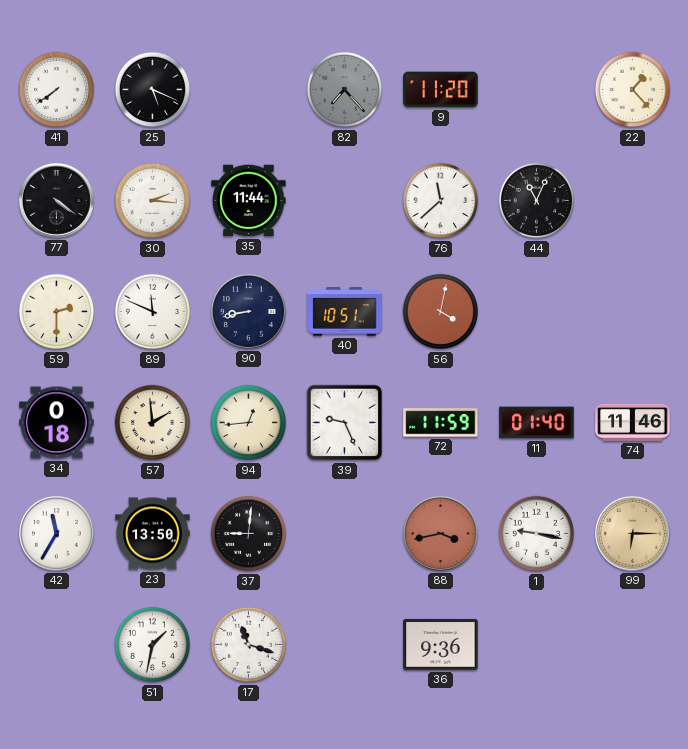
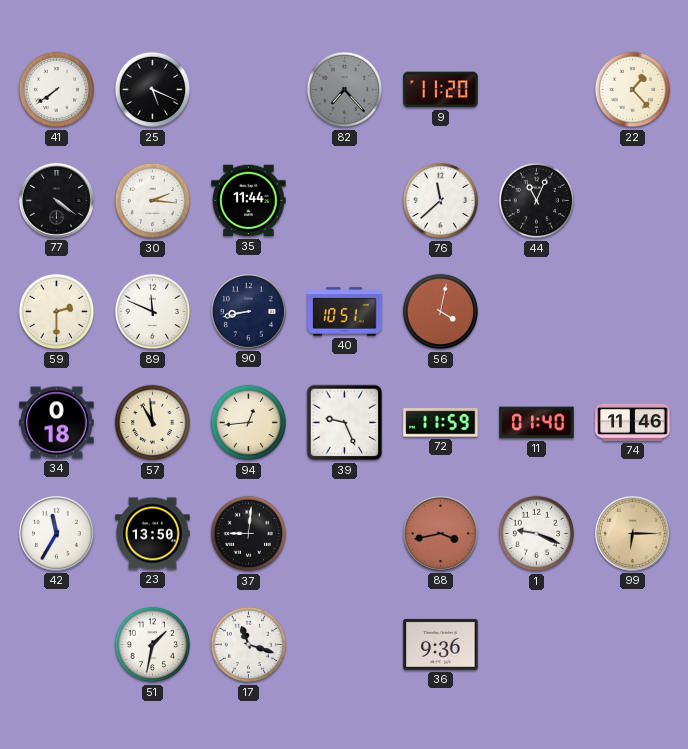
57: 1:59 -> 10:59 (153, 423)
1: 9:17 -> 9:19 (537, 534)
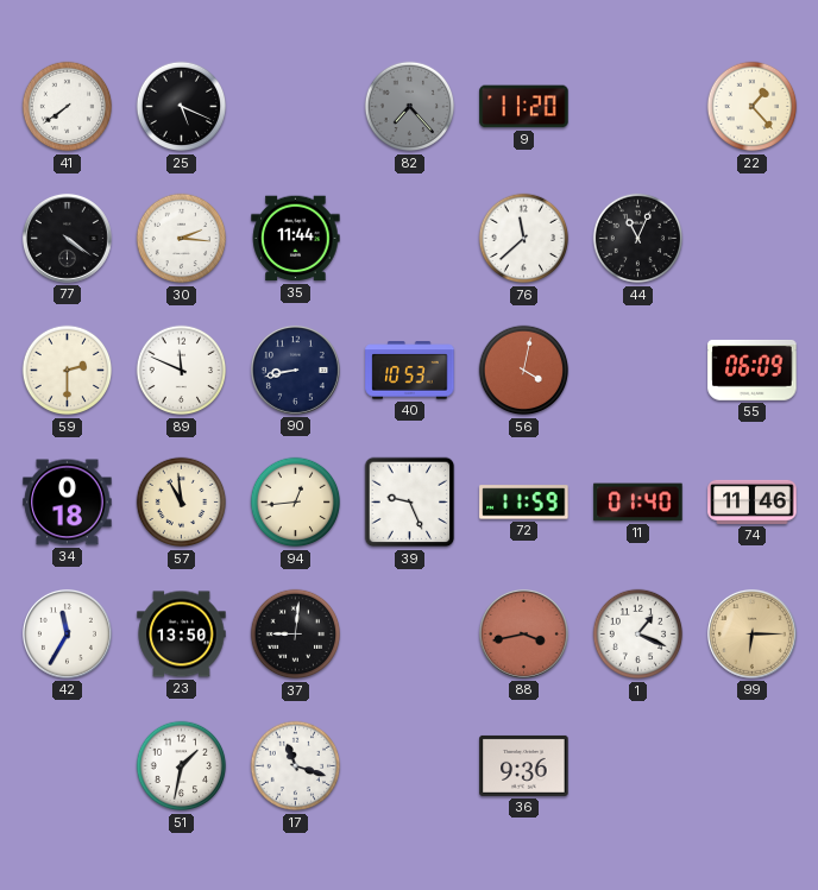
40: 10:51 -> 10:53 (410, 371)
55: none -> 06:09 (753, 370)
1: 9:19 -> 1:19 (638, 635)
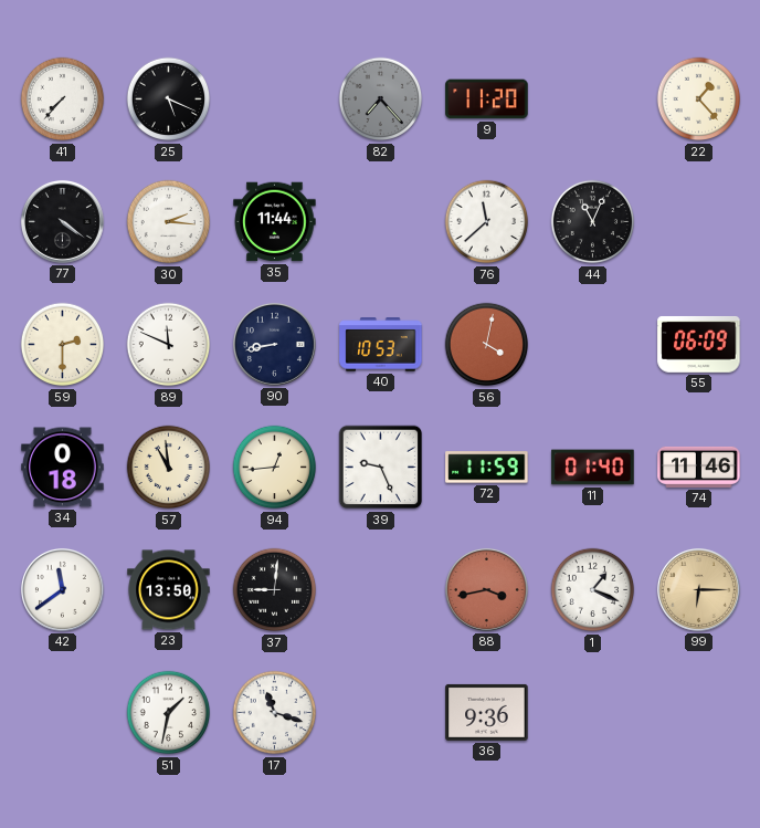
41: 7:39 -> 7:37 (63, 99)
42: 11:35 -> 11:39 (62, 589)
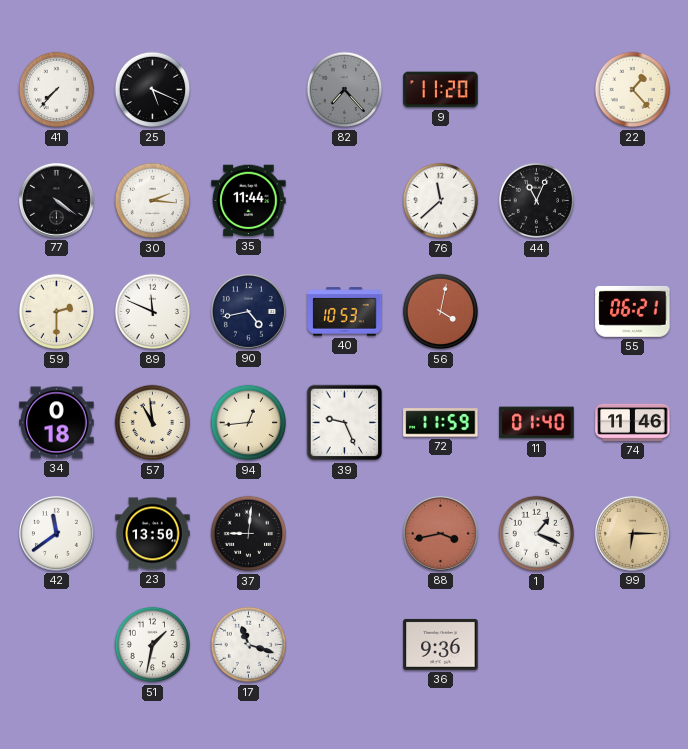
90: 8:43 -> 4:43 (248, 311)
55: 06:09 -> 06:21 (633, 311)
